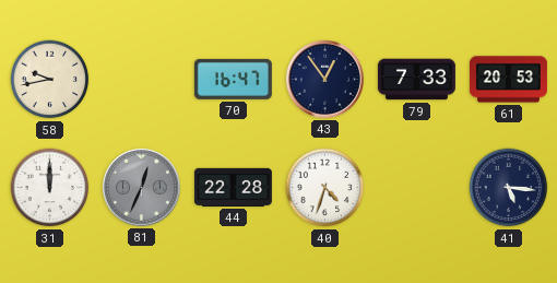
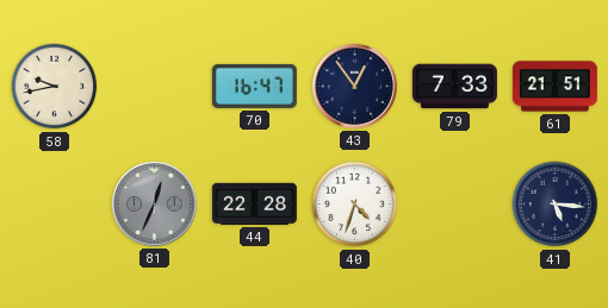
61: 20:53 -> 21:51 (554, 87)
31: 12:00 -> none (50, 188)
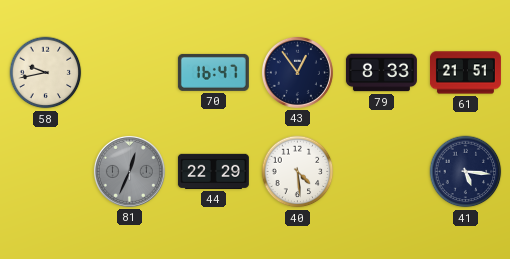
79: 7:33 -> 8:33 (381, 73)
44: 22:28 -> 22:29 (213, 171)
40: 4:33 -> 4:29 (298, 172)
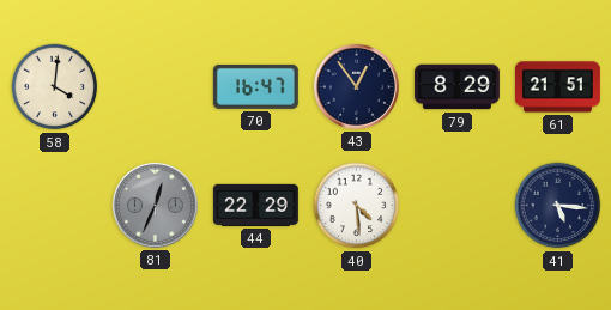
58: 9:43 -> 4:01 (55, 87)
79: 8:33 -> 8:29 (456, 87)
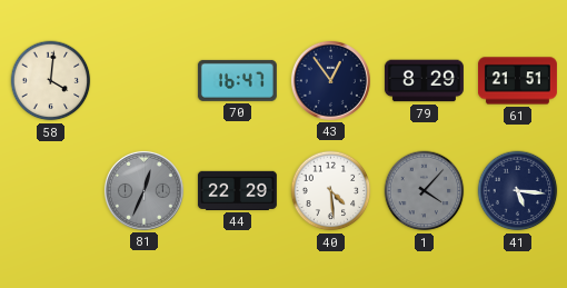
1: none -> 4:07 (425, 191)
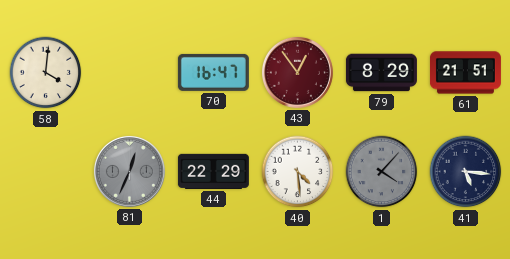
43 dial: navy -> burgundy (297, 72)
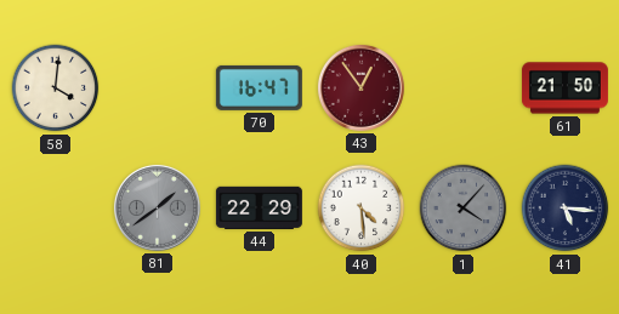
79: 8:29 -> none (381, 73)
61: 21:51 -> 21:50 (564, 89)
81: 12:34 -> 1:39 (157, 207)
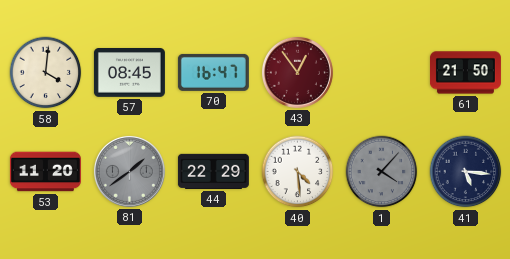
57: none -> 08:45 (129, 73)
53: none -> 11:20 (45, 172)
